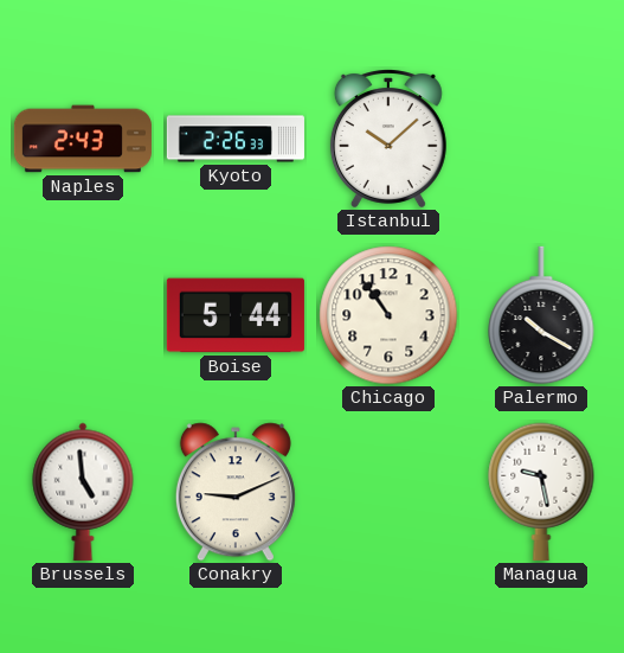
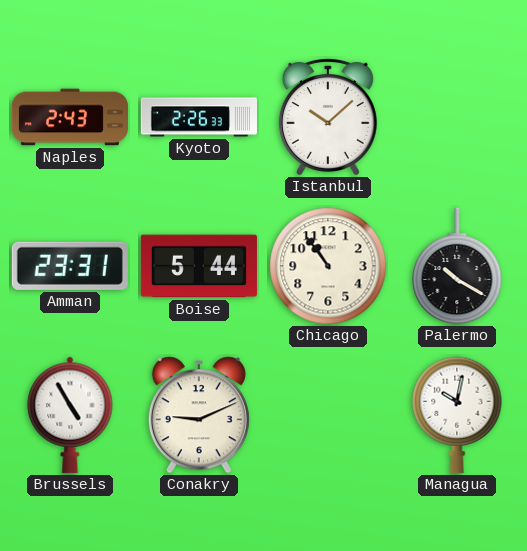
Amman: none -> 23:31 (70, 266)
Brussels: 4:59 -> 4:55 (70, 415)
Managua: 9:28 -> 10:02 (457, 415)
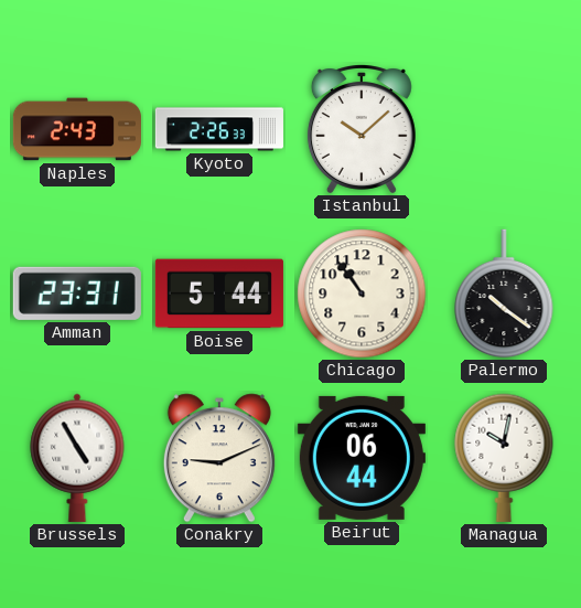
Palermo: 10:20 -> 10:21 (504, 294)
Beirut: none -> 06:44 (362, 458)
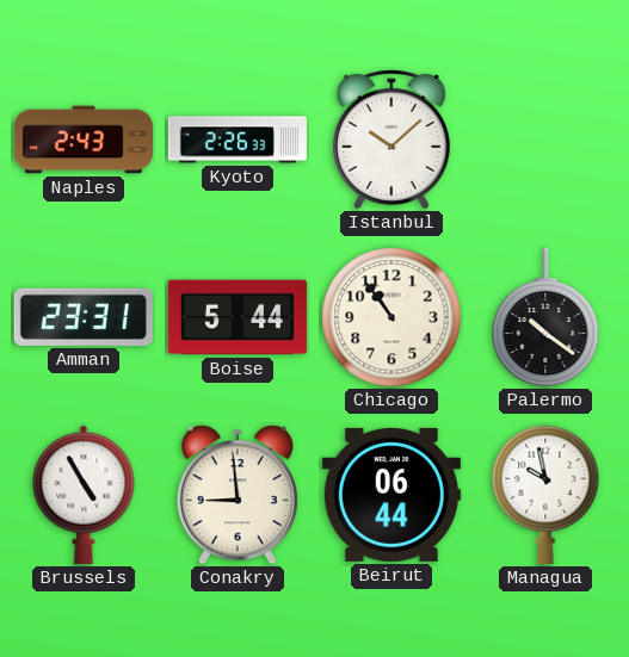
Conakry: 9:11 -> 8:59 (238, 495)
Managua: 10:02 -> 9:58 (545, 495)
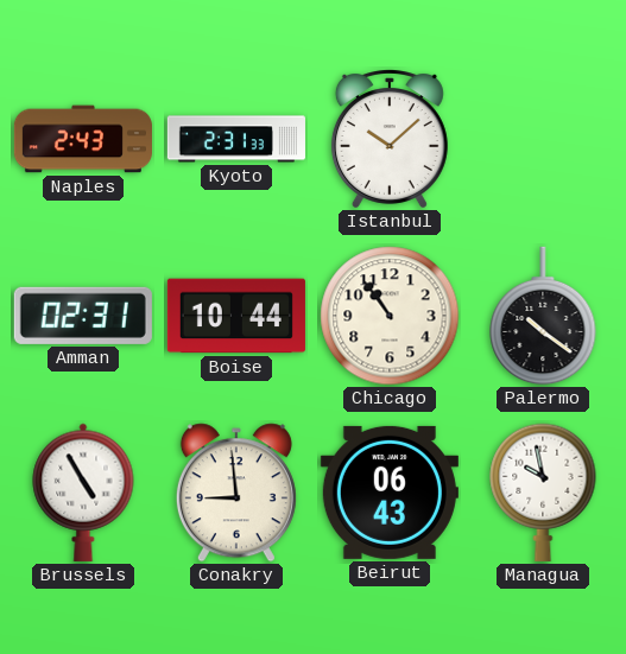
Kyoto: 2:26 -> 2:31 (236, 139)
Amman: 23:31 -> 02:31 (83, 316)
Boise: 5:44 -> 10:44 (236, 316)
Beirut: 06:44 -> 06:43 (390, 493)
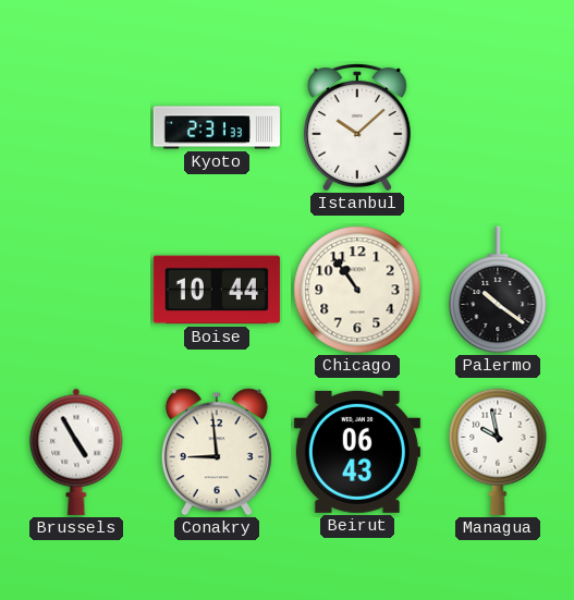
Naples: 2:43 -> none (83, 139)
Amman: 02:31 -> none (83, 316)
